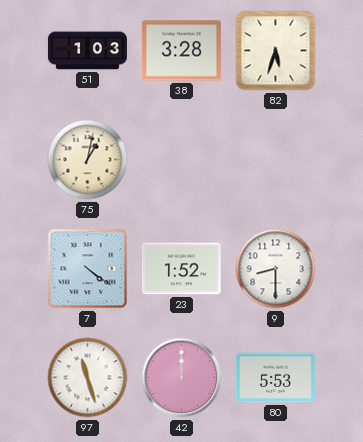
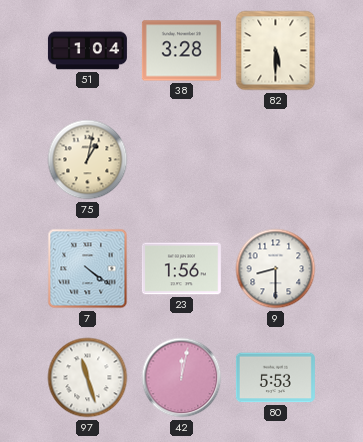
51: 1:03 -> 1:04 (87, 51)
82: 5:33 -> 5:30 (276, 51)
23: 1:52 -> 1:56 (181, 269)
42: 12:00 -> 12:02 (182, 378)
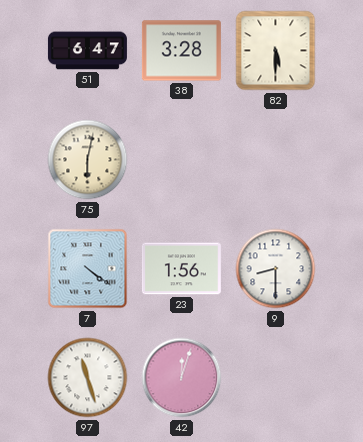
51: 1:04 -> 6:47 (87, 51)
75: 1:02 -> 6:02 (88, 160)
42: 12:02 -> 12:03 (182, 378)
80: 5:53 -> none (275, 378)
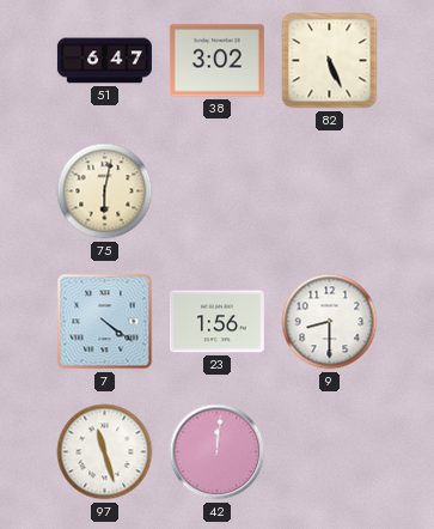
38: 3:28 -> 3:02 (216, 61)
82: 5:30 -> 5:26 (330, 61)
42: 12:03 -> 12:01 (218, 452)
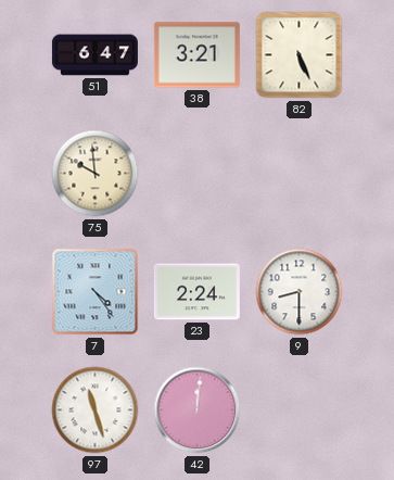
38: 3:02 -> 3:21 (196, 55)
75: 6:02 -> 9:59 (96, 174)
7: 4:21 -> 4:24 (96, 292)
23: 1:56 -> 2:24 (196, 292)
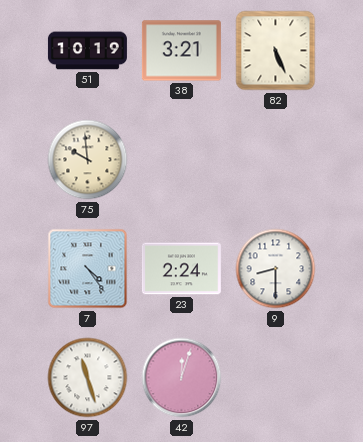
51: 6:47 -> 10:19 (87, 51)
42: 12:01 -> 12:03 (182, 378)
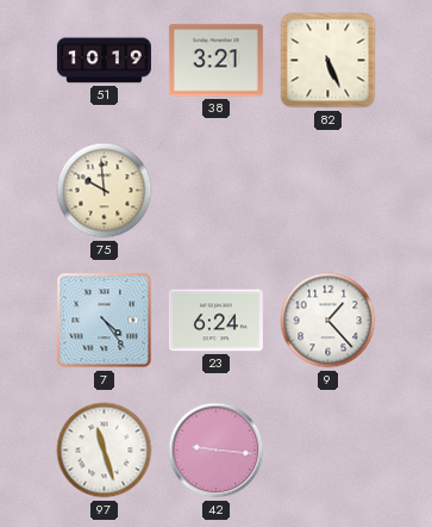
23: 2:24 -> 6:24 (215, 321)
9: 8:30 -> 1:23 (328, 321)
42: 12:03 -> 9:16 (217, 451)
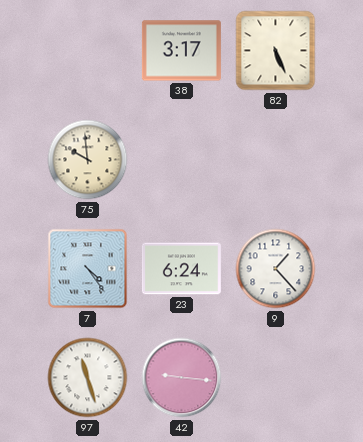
51: 10:19 -> none (104, 61)
38: 3:21 -> 3:17 (181, 51)
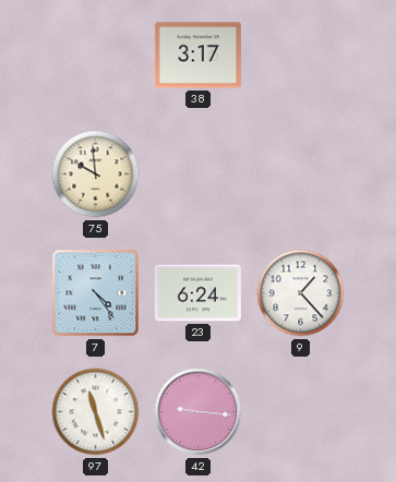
82: 5:26 -> none (276, 51)
